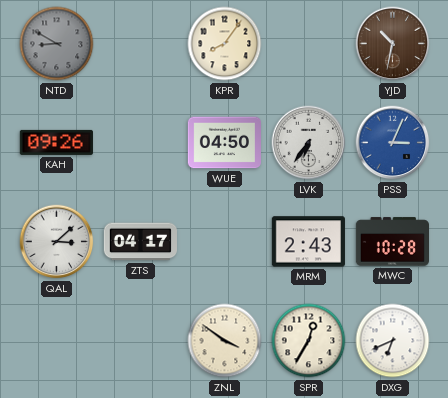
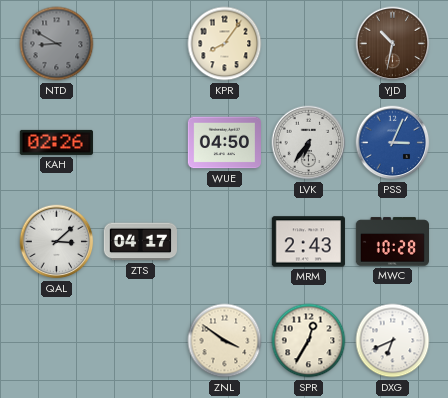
KAH: 09:26 -> 02:26 (56, 142)
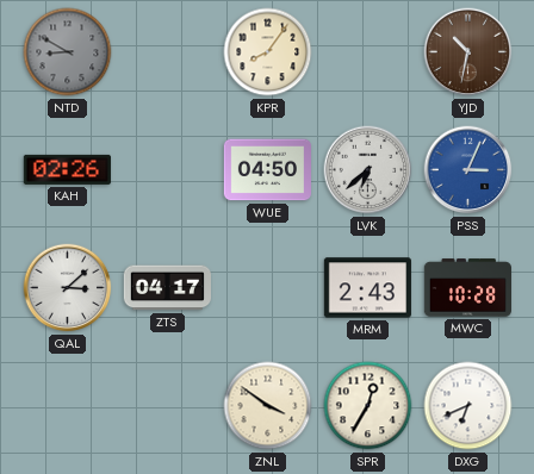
LVK: 6:36 -> 6:38 (368, 170)
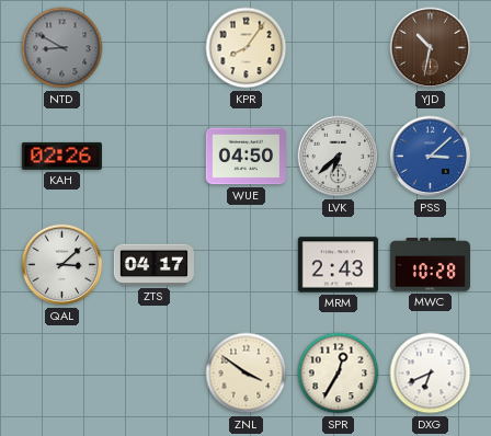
PSS: 3:04 -> 3:08 (431, 157)
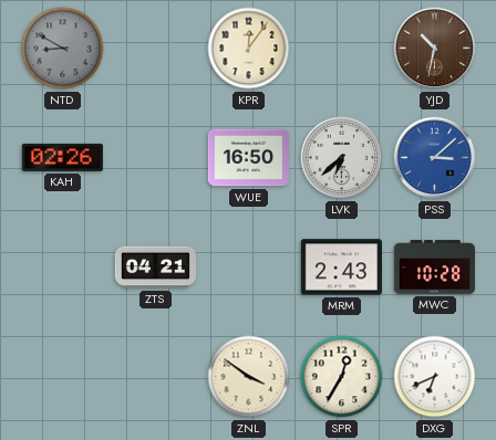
KPR: 8:06 -> 12:06 (249, 49)
WUE: 04:50 -> 16:50 (248, 158)
QAL: 3:08 -> none (62, 265)
ZTS: 04:17 -> 04:21 (155, 268)
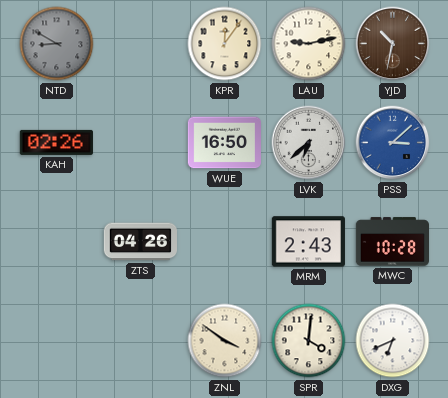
LAU: none -> 9:13 (309, 44)
ZTS: 04:21 -> 04:26 (140, 242)
SPR: 12:35 -> 4:01 (309, 341)
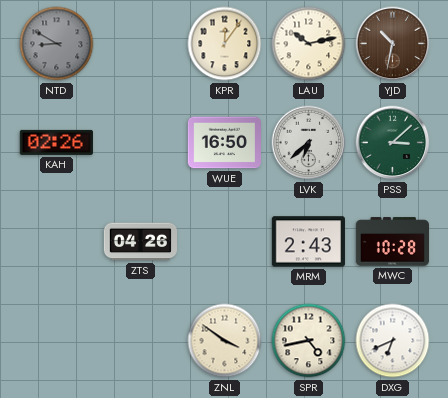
LAU: 9:13 -> 10:13 (309, 44)
PSS dial: blue -> green (393, 143)
SPR: 4:01 -> 4:43 (309, 341)
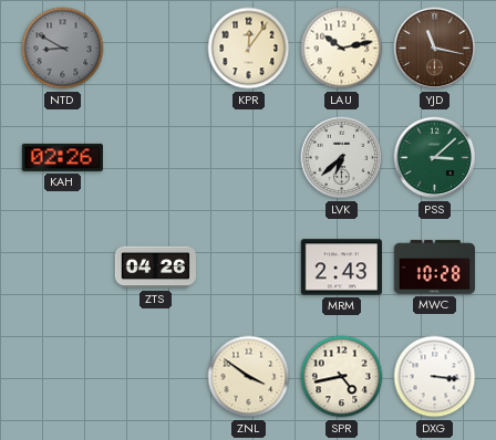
YJD: 10:32 -> 11:17 (435, 49)
WUE: 16:50 -> none (224, 143)
DXG: 6:41 -> 3:16 (435, 377)
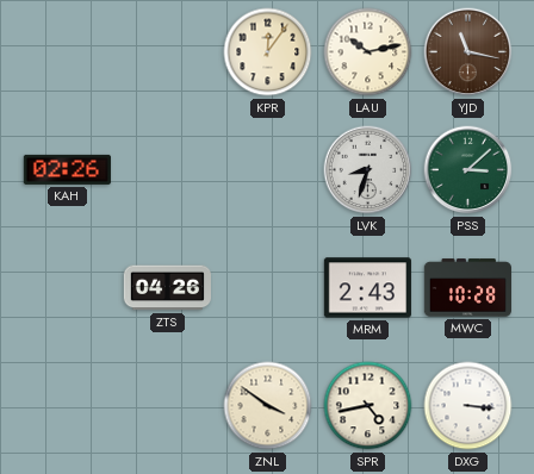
NTD: 8:50 -> none (63, 49)
LVK: 6:38 -> 8:33 (368, 170)
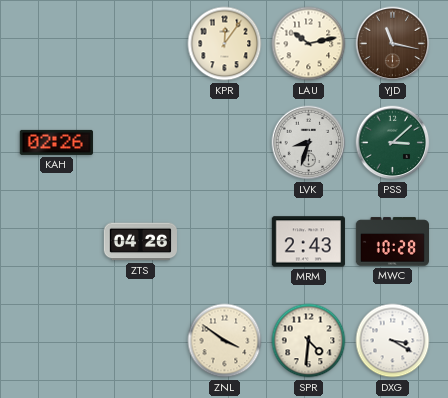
SPR: 4:43 -> 4:31 (309, 341)
DXG: 3:16 -> 3:20 (393, 341)
